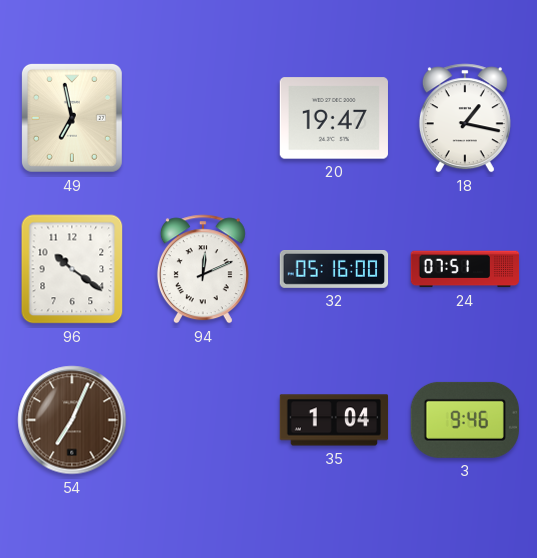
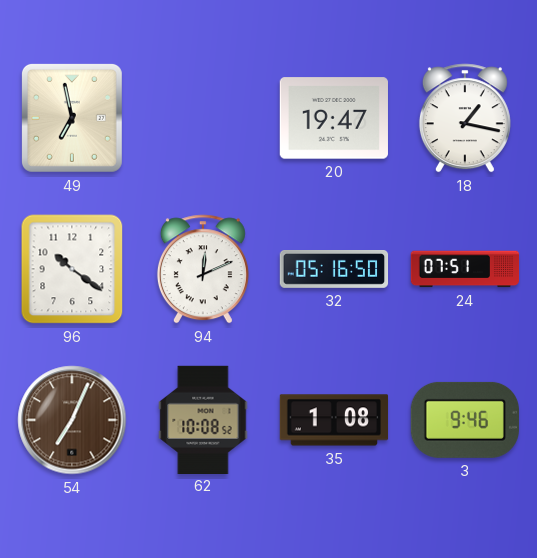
32: 05:16:00 -> 05:16:50 (334, 270)
62: none -> 10:08 (203, 419)
35: 1:04 -> 1:08 (334, 420)
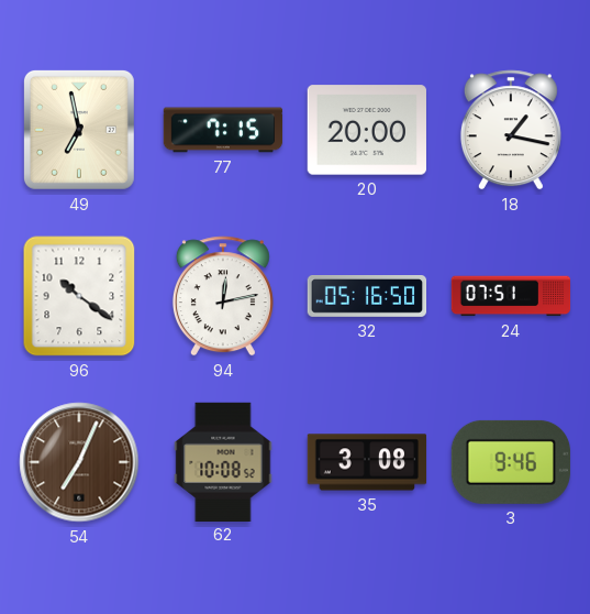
77: none -> 7:15 (223, 130)
20: 19:47 -> 20:00 (366, 130)
94: 12:11 -> 12:13 (223, 296)
35: 1:08 -> 3:08 (367, 462)
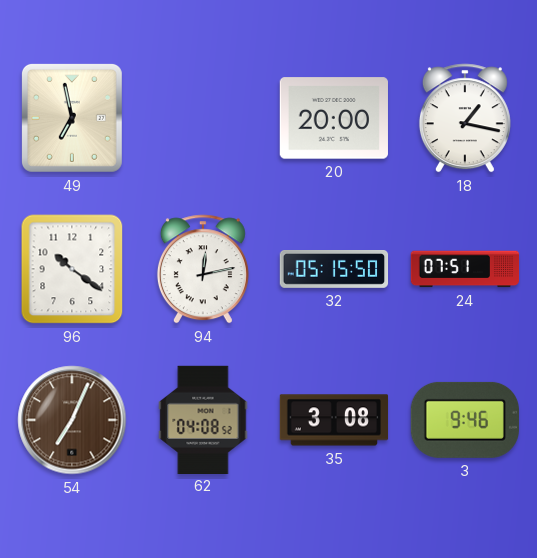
77: 7:15 -> none (223, 130)
32: 05:16 -> 05:15 (334, 270)
62: 10:08 -> 04:08 (203, 419)
